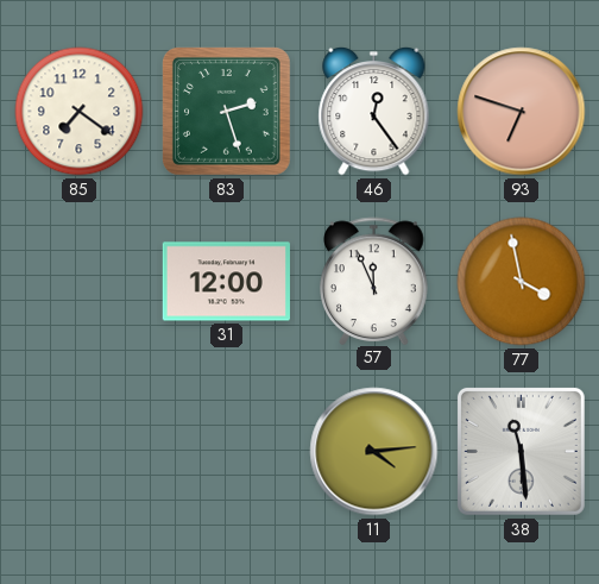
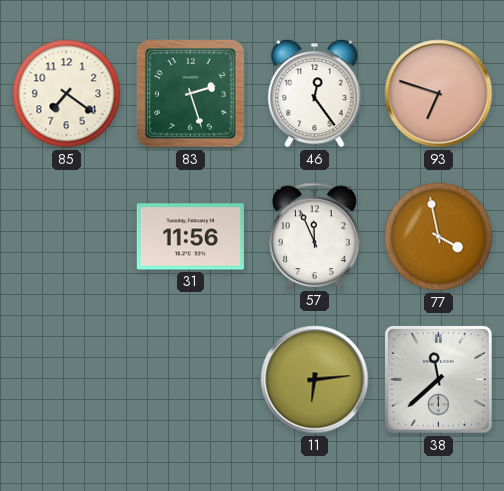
31: 12:00 -> 11:56 (190, 237)
11: 4:14 -> 6:14 (315, 380)
38: 11:29 -> 11:38 (438, 379)
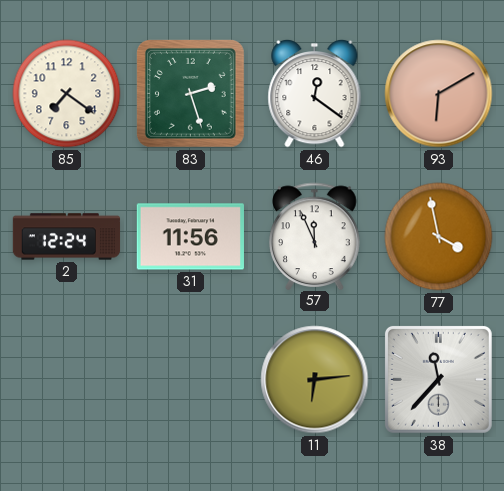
46: 12:24 -> 12:21 (315, 93)
93: 6:48 -> 6:10 (439, 94)
2: none -> 12:24 (67, 237)
38: 11:38 -> 11:37 (438, 379)
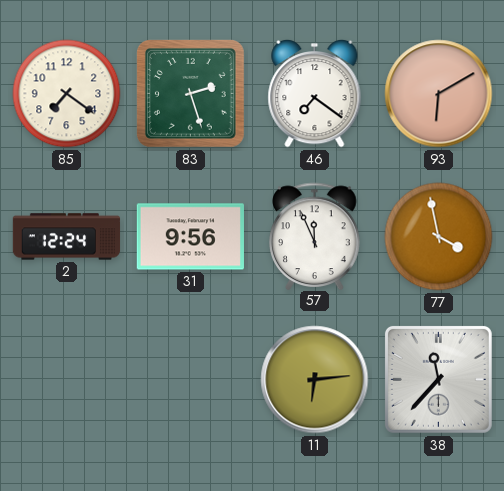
46: 12:21 -> 7:21 (315, 93)
31: 11:56 -> 9:56 (190, 237)
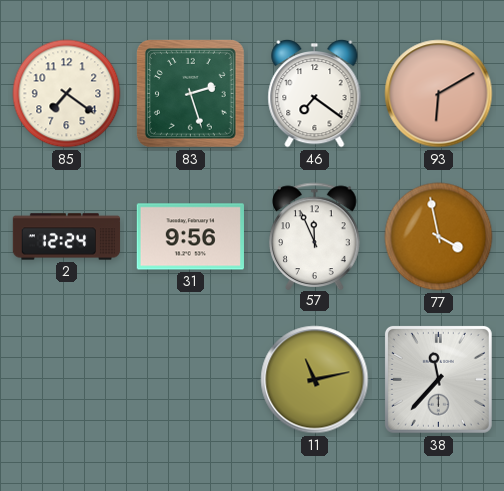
11: 6:14 -> 11:13 (315, 380)
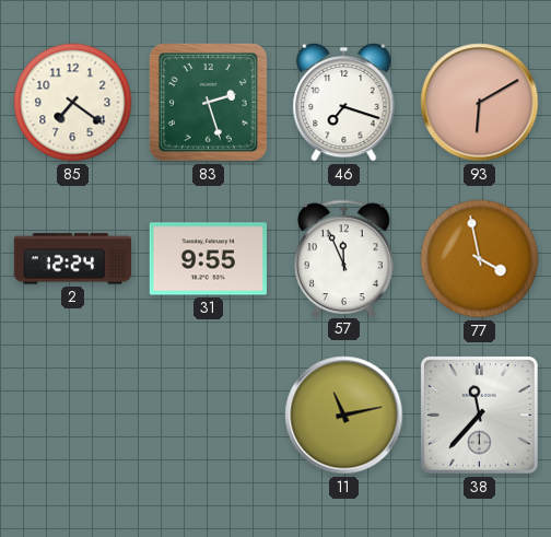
46: 7:21 -> 7:18 (344, 102)
31: 9:56 -> 9:55 (208, 259)
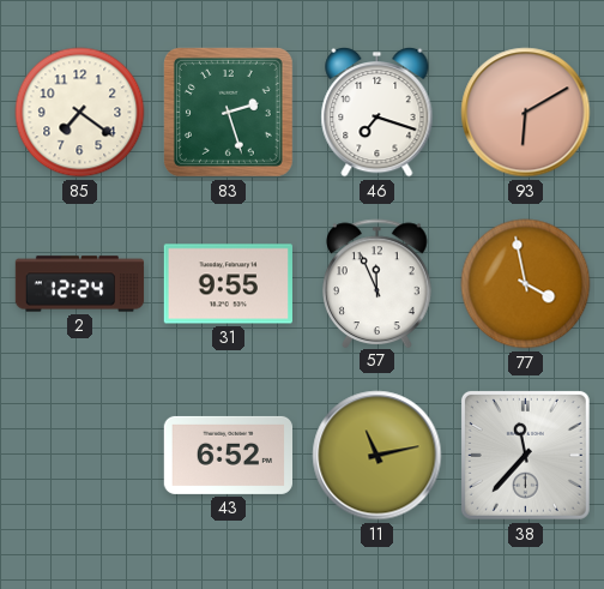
43: none -> 6:52 (228, 455)
